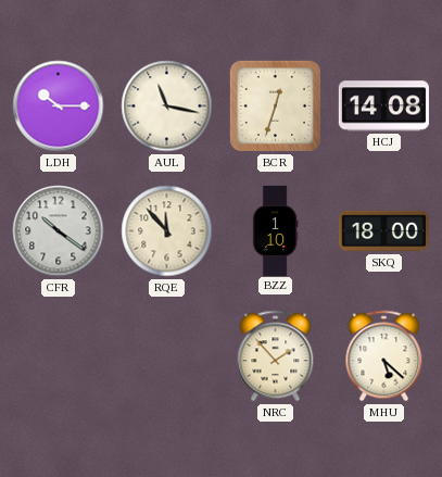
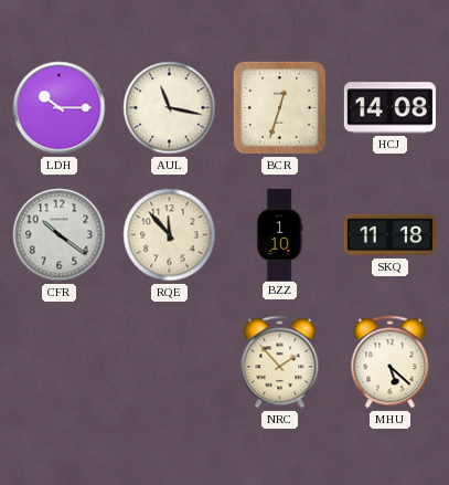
SKQ: 18:00 -> 11:18 (389, 235)
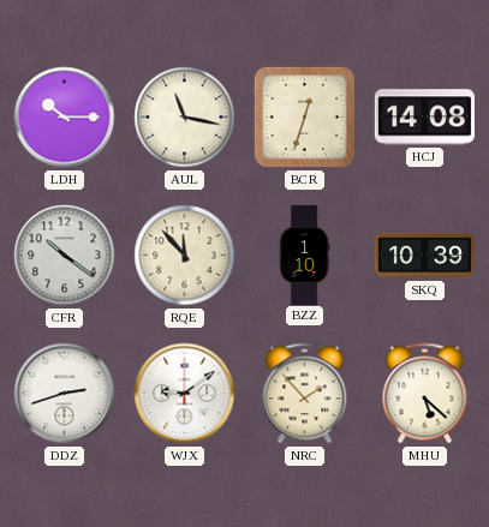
SKQ: 11:18 -> 10:39 (424, 256)
DDZ: none -> 2:42 (65, 394)
WJX: none -> 9:09 (185, 394)
